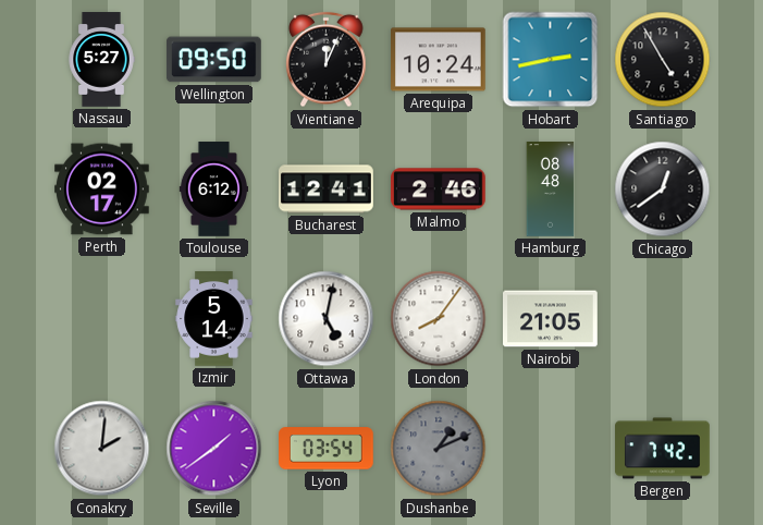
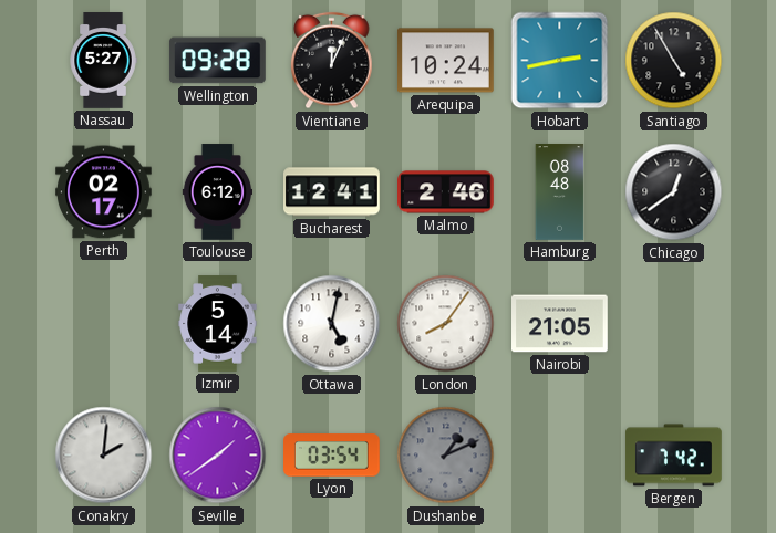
Wellington: 09:50 -> 09:28 (218, 61)
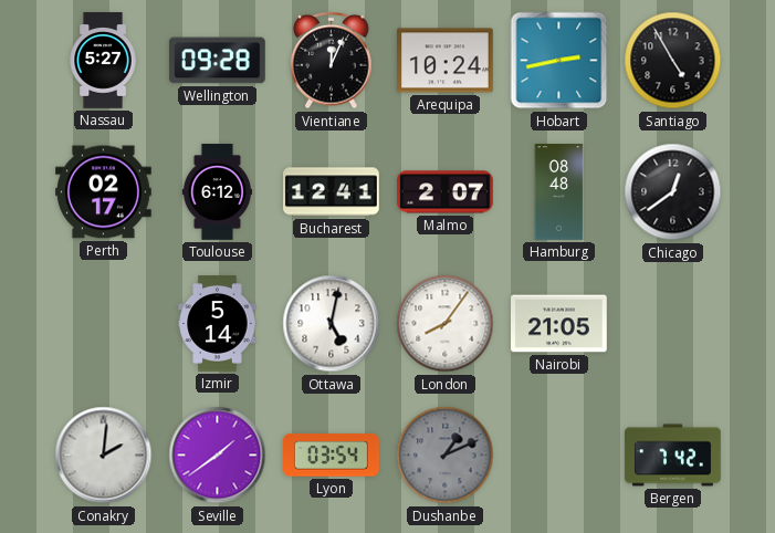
Malmo: 2:46 -> 2:07 (446, 192)
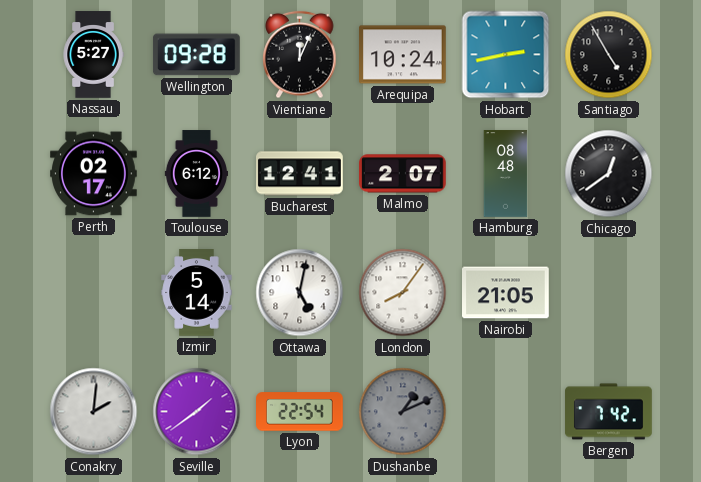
Lyon: 03:54 -> 22:54 (300, 412)
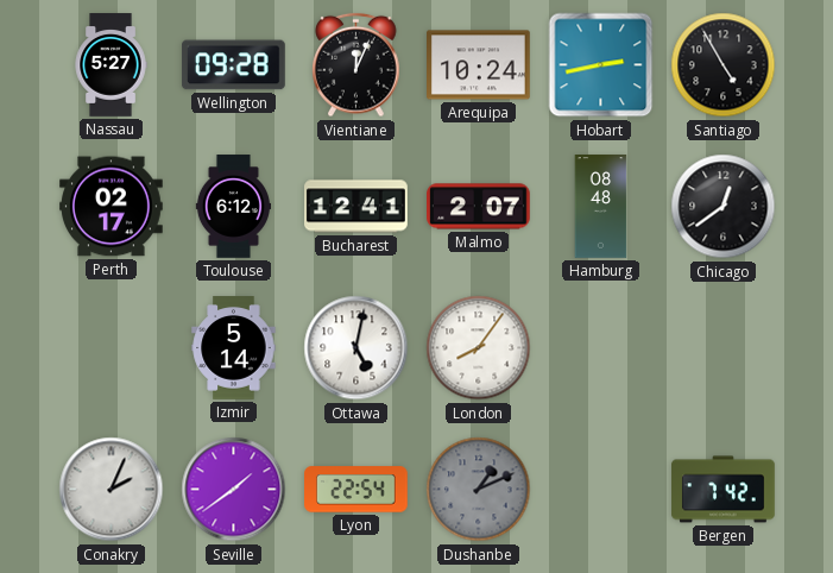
Nairobi: 21:05 -> none (506, 293)
Conakry: 2:01 -> 2:04 (112, 490)
